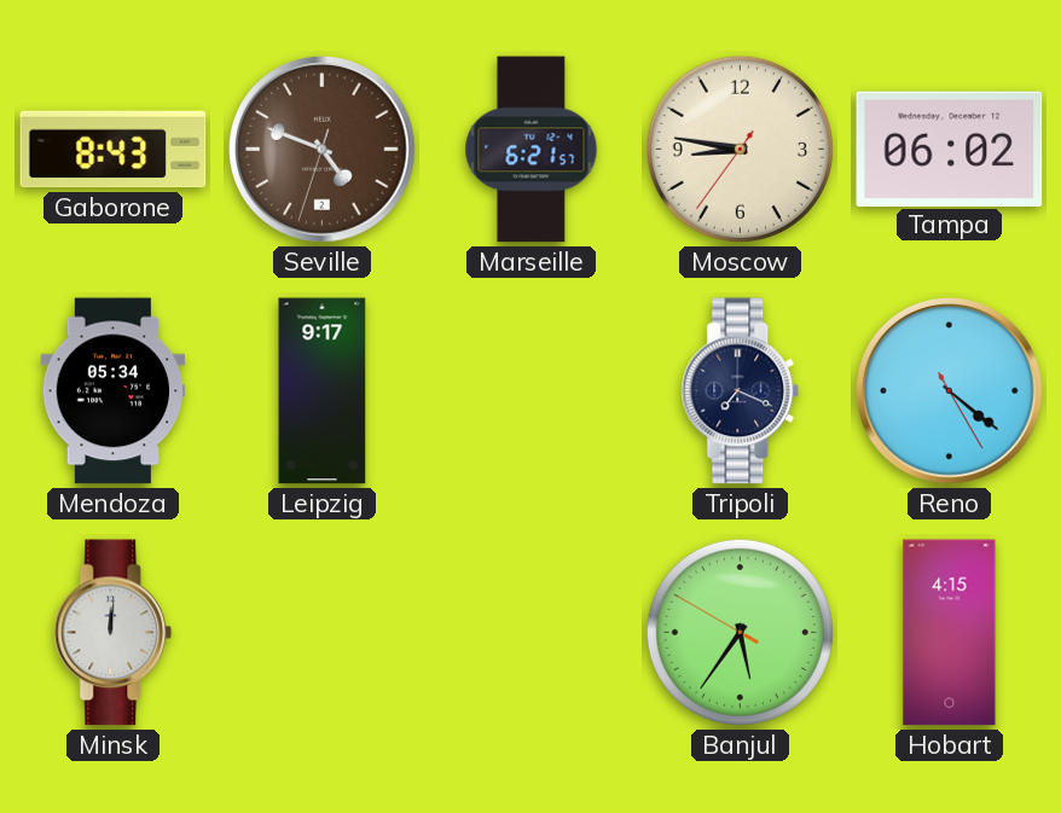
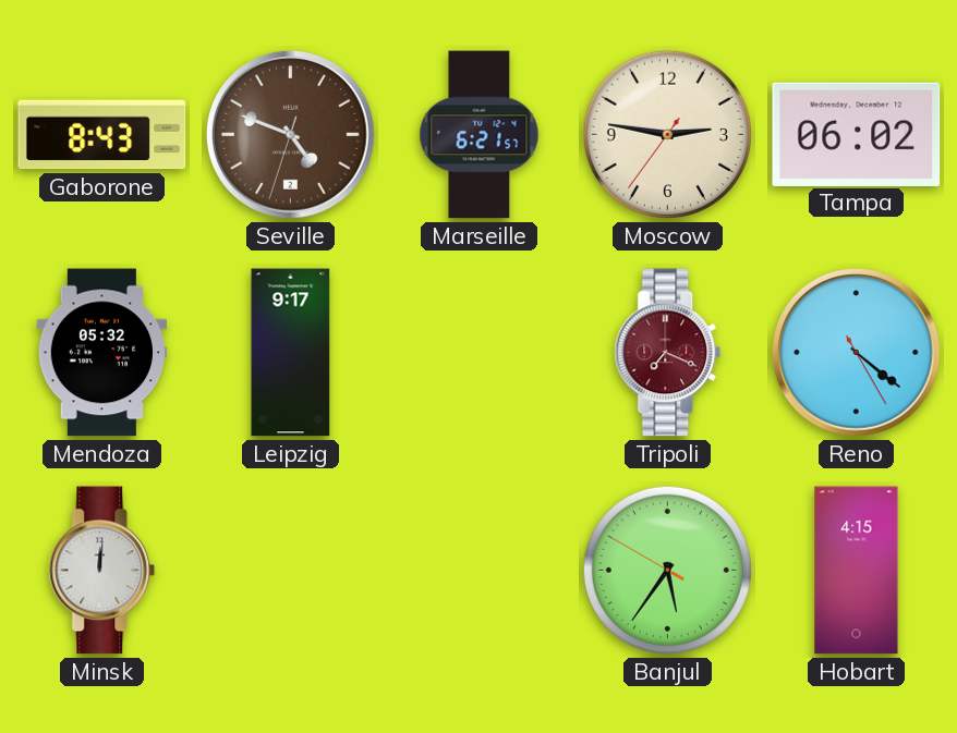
Moscow: 8:46 -> 2:46 (667, 134)
Mendoza: 05:34 -> 05:32 (102, 353)
Tripoli dial: navy -> burgundy (668, 353)
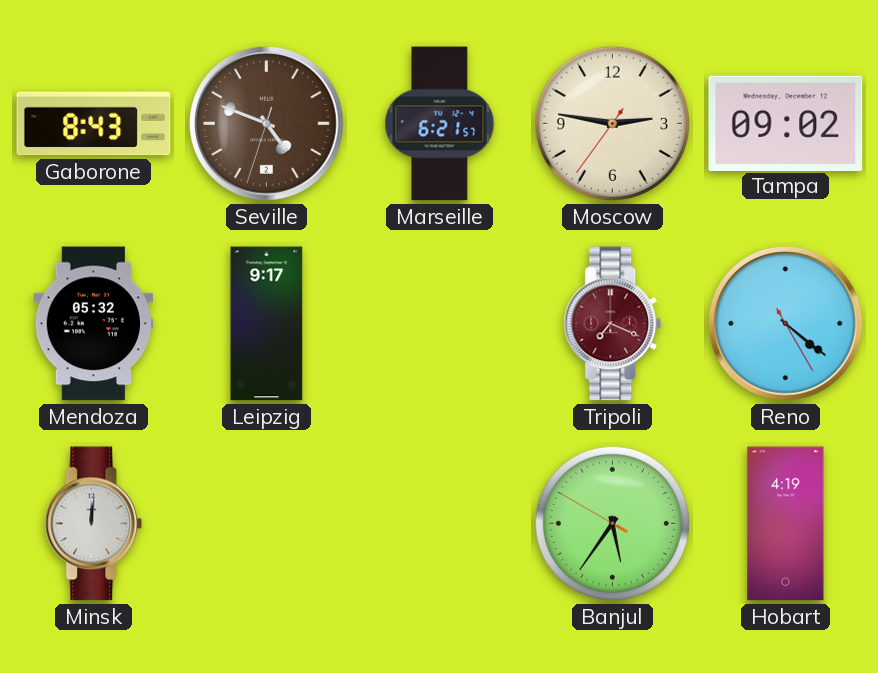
Tampa: 06:02 -> 09:02 (786, 123)
Hobart: 4:15 -> 4:19 (786, 524)
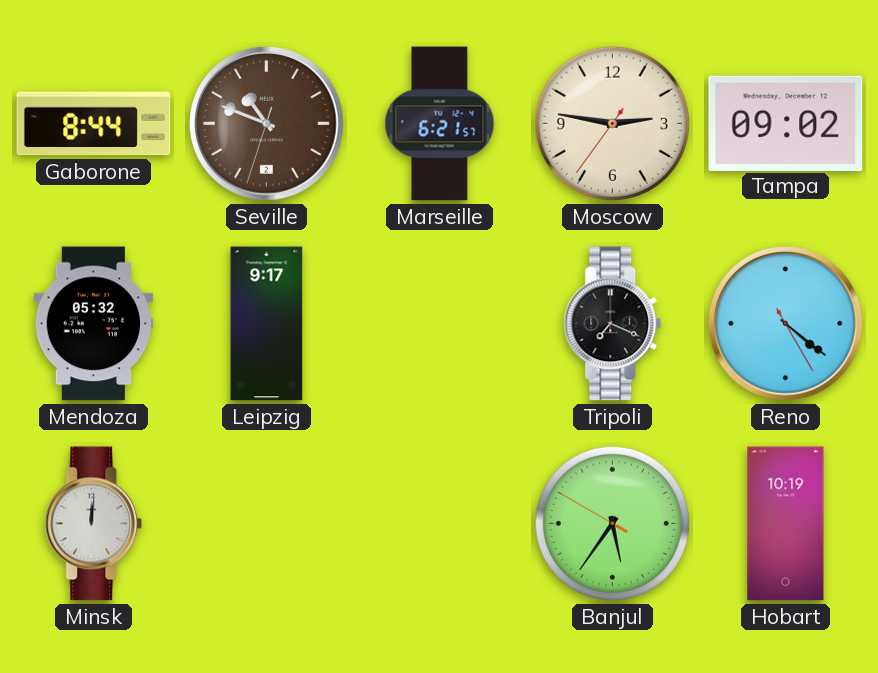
Gaborone: 8:43 -> 8:44 (94, 124)
Seville: 4:48 -> 10:48 (267, 124)
Tripoli dial: burgundy -> black (613, 324)
Hobart: 4:19 -> 10:19 (786, 524)
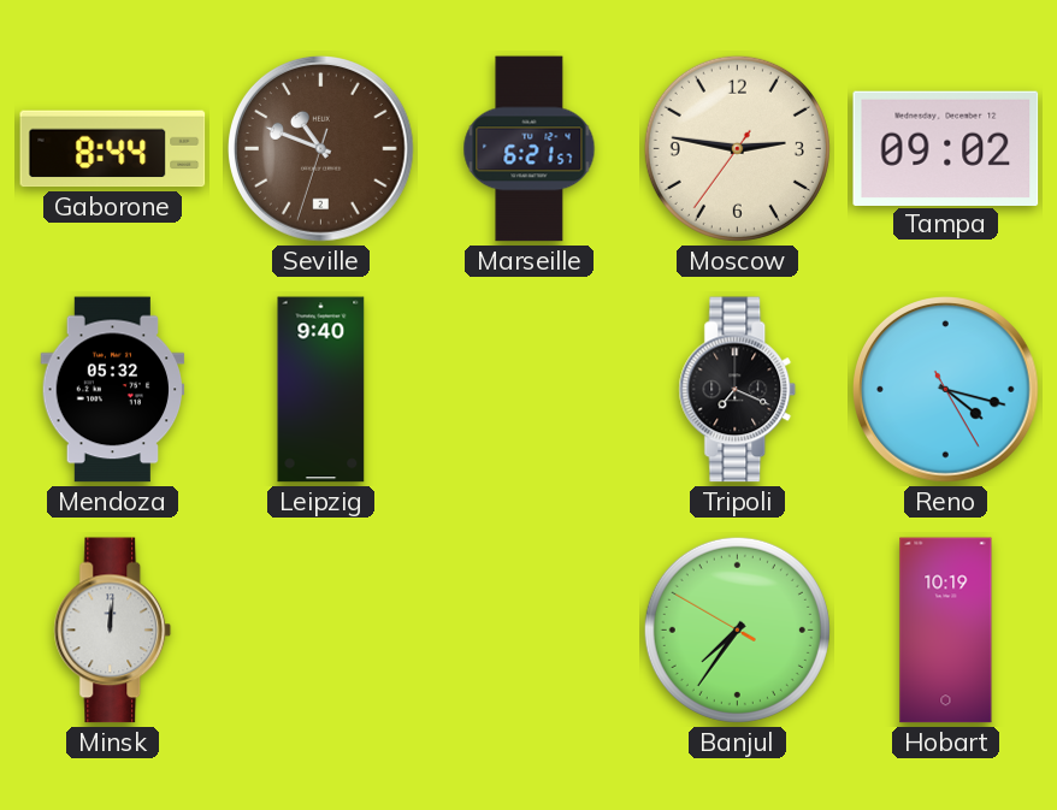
Leipzig: 9:17 -> 9:40 (321, 390)
Reno: 4:21 -> 4:17 (946, 390)
Banjul: 5:35 -> 7:35 (737, 629)
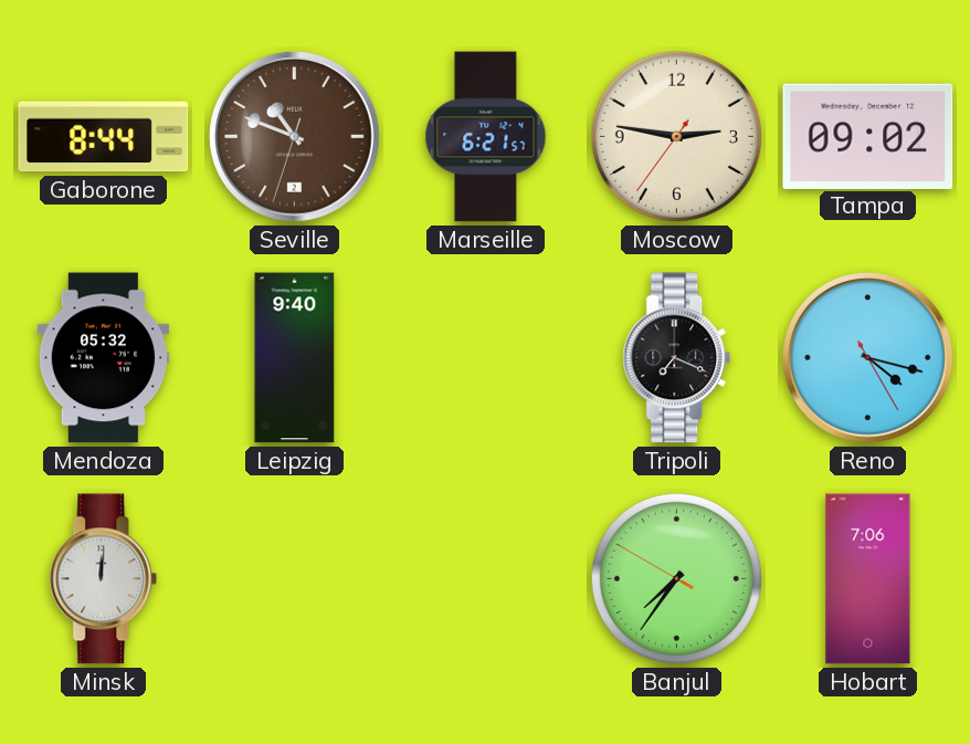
Hobart: 10:19 -> 7:06 (868, 579)
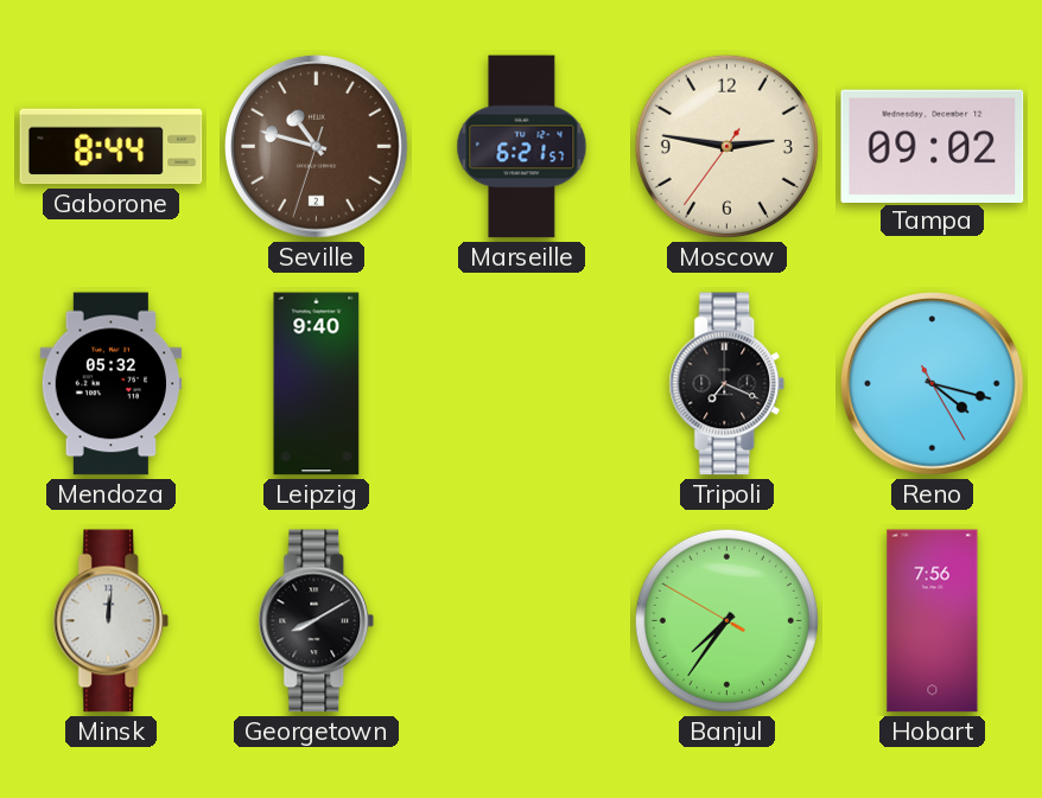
Seville: 10:48 -> 10:47 (317, 147)
Georgetown: none -> 8:10 (317, 621)
Hobart: 7:06 -> 7:56 (933, 621)
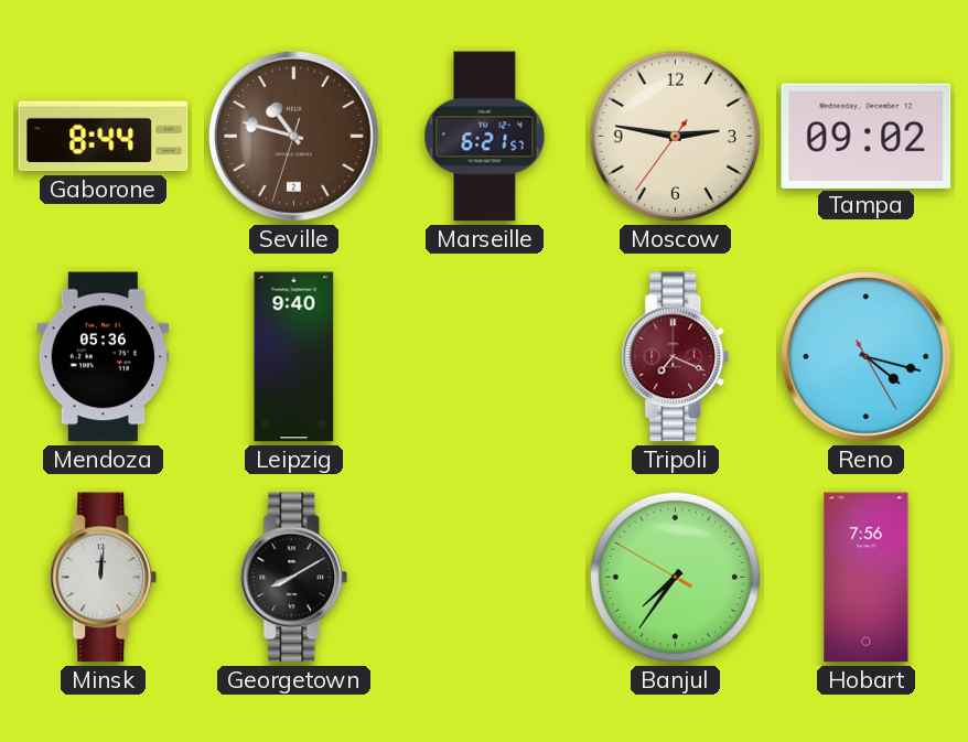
Mendoza: 05:32 -> 05:36 (104, 357)
Tripoli dial: black -> burgundy (676, 357)
